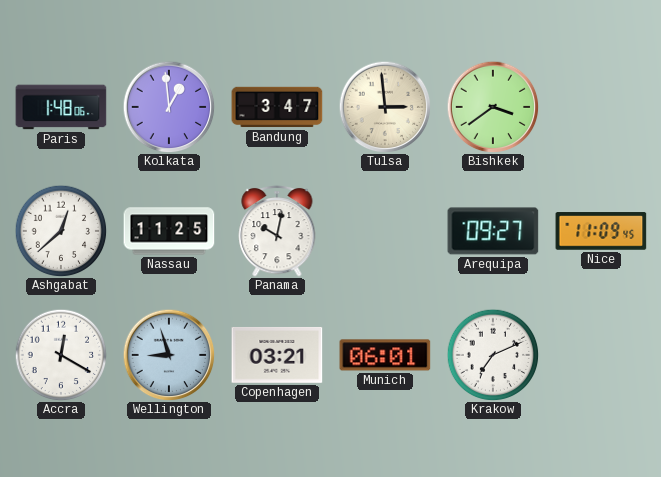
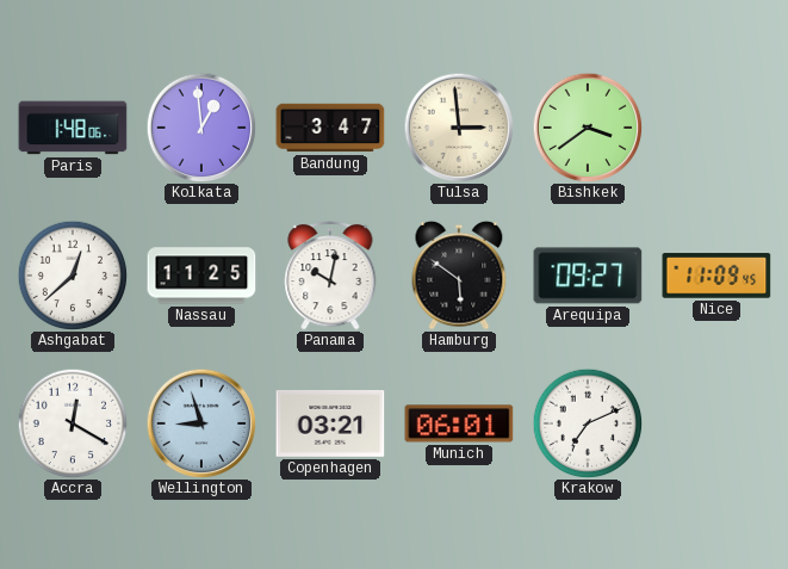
Hamburg: none -> 5:51 (459, 276)
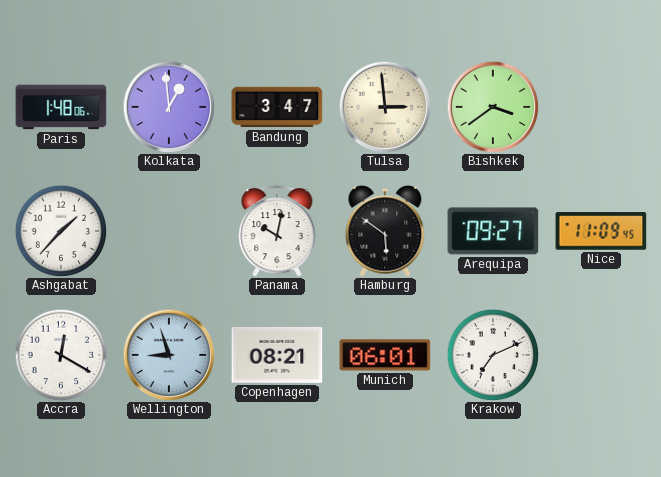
Ashgabat: 12:38 -> 1:37 (61, 231)
Nassau: 11:25 -> none (201, 276)
Copenhagen: 03:21 -> 08:21 (277, 355)
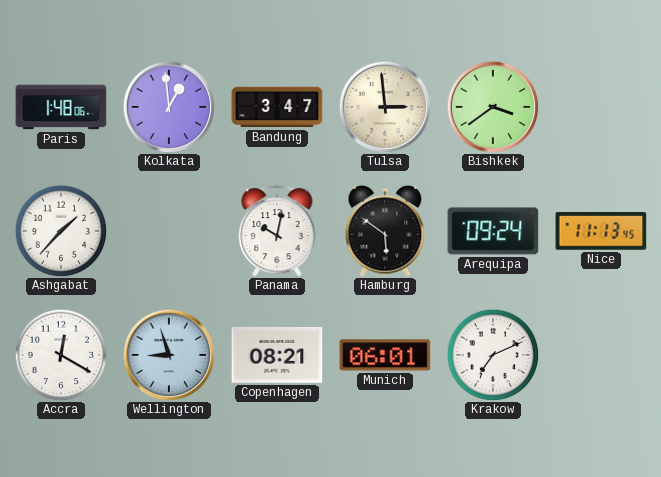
Arequipa: 09:27 -> 09:24 (493, 231)
Nice: 11:09 -> 11:13 (601, 231)
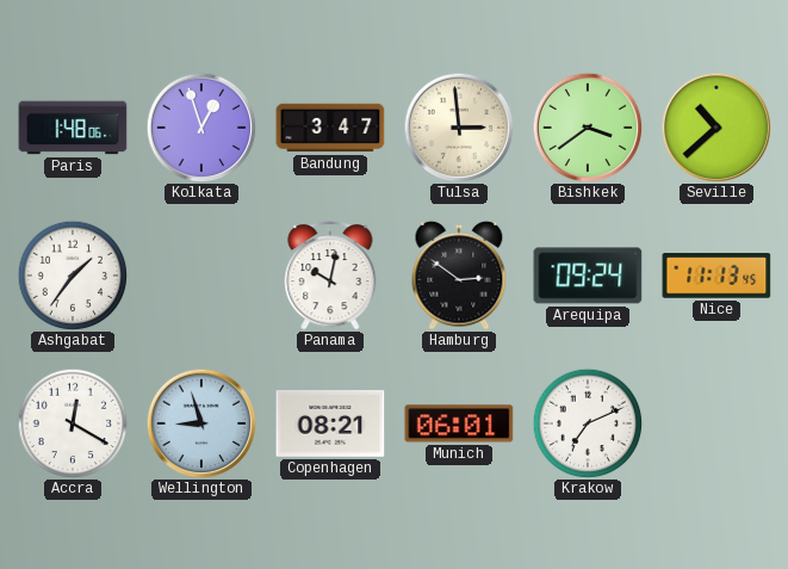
Kolkata: 12:59 -> 12:57 (201, 128)
Seville: none -> 10:38 (716, 128)
Ashgabat: 1:37 -> 1:36 (73, 276)
Hamburg: 5:51 -> 2:51 (459, 276)
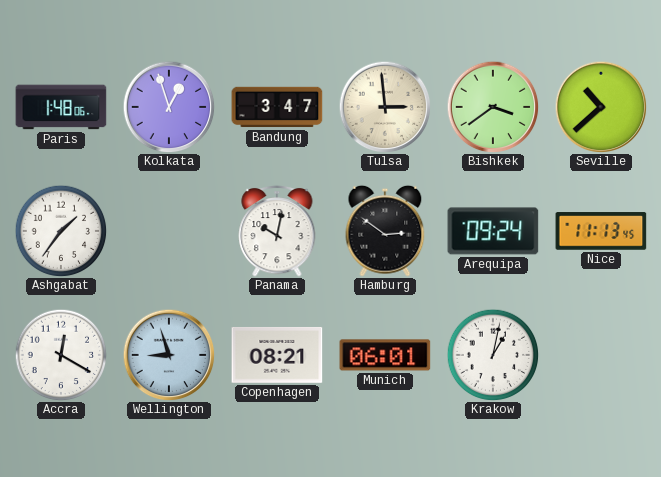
Krakow: 7:11 -> 1:02 (493, 355)
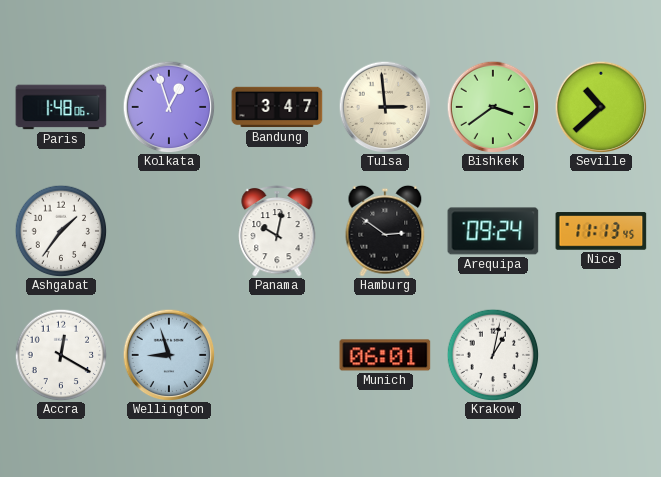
Copenhagen: 08:21 -> none (277, 355)
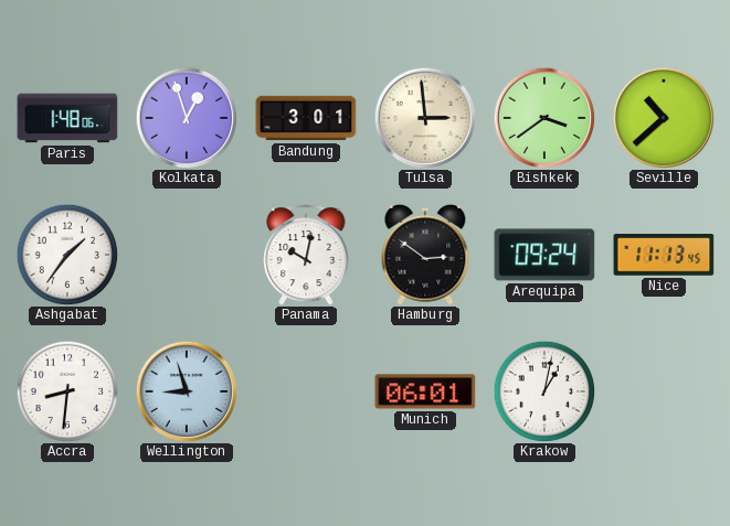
Bandung: 3:47 -> 3:01 (306, 118)
Accra: 12:20 -> 8:31 (67, 391)
